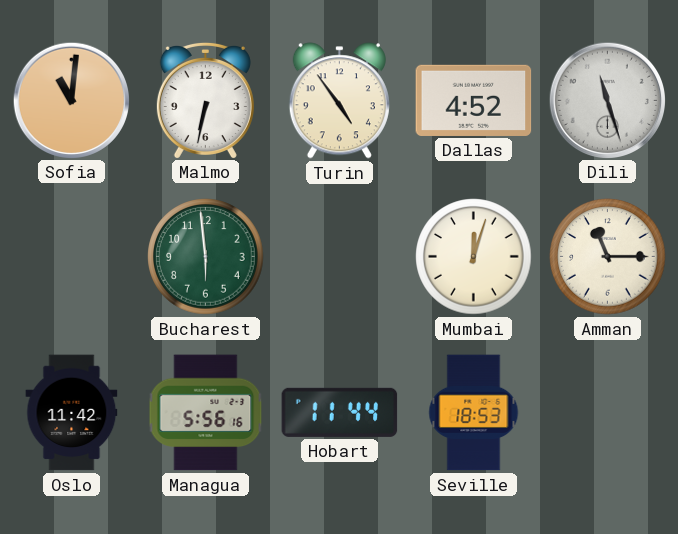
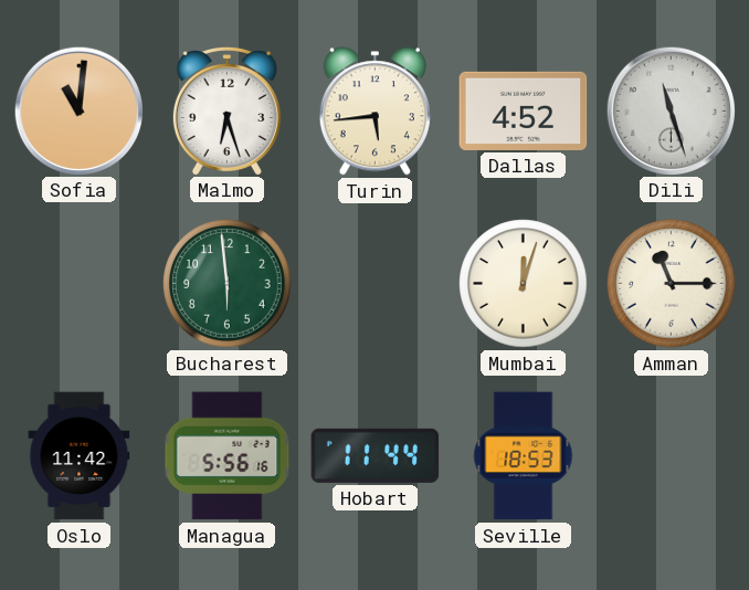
Malmo: 6:32 -> 6:27 (226, 110)
Turin: 4:54 -> 5:44 (374, 112)
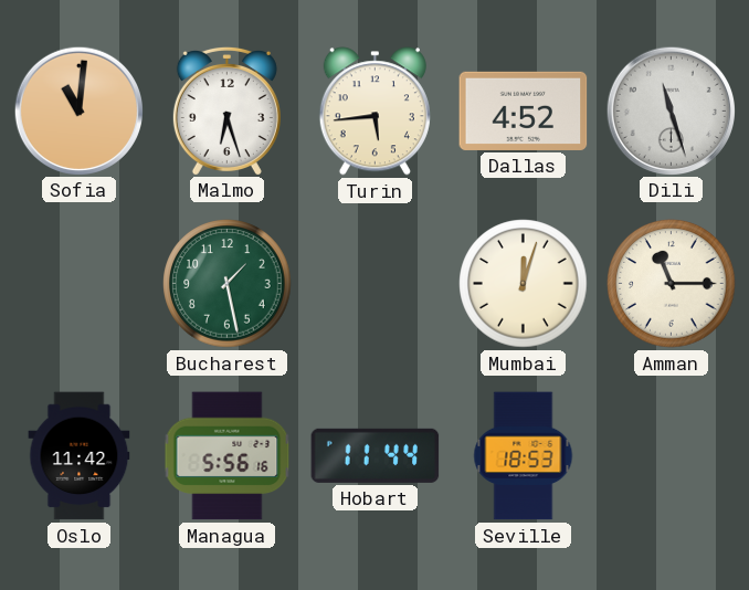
Bucharest: 5:59 -> 1:28 (228, 284)
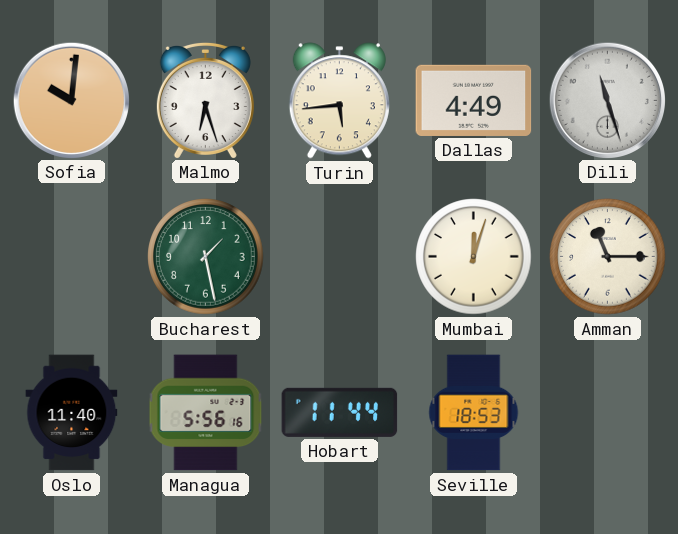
Sofia: 11:01 -> 10:01 (71, 100)
Dallas: 4:52 -> 4:49 (474, 100)
Oslo: 11:42 -> 11:40 (72, 413)
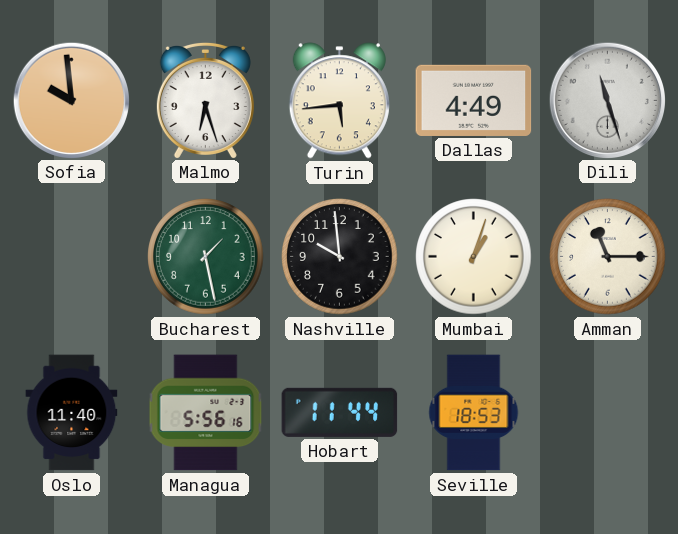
Sofia: 10:01 -> 9:59 (71, 100)
Nashville: none -> 9:59 (340, 257)
Mumbai: 12:03 -> 1:03 (474, 257)
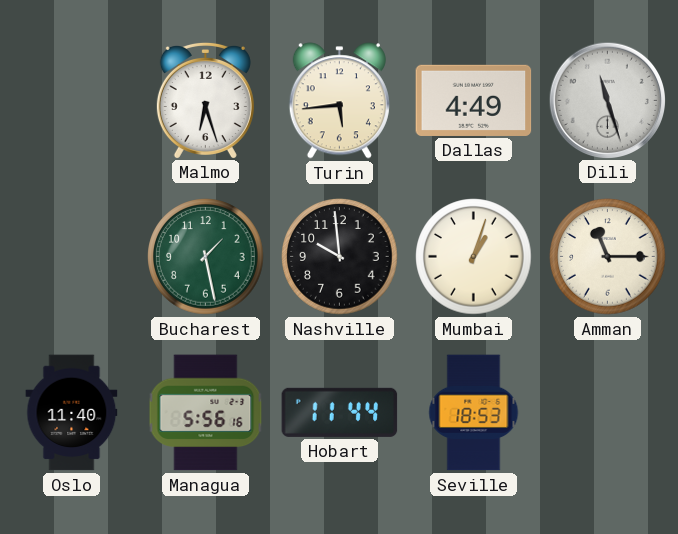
Sofia: 9:59 -> none (71, 100)
